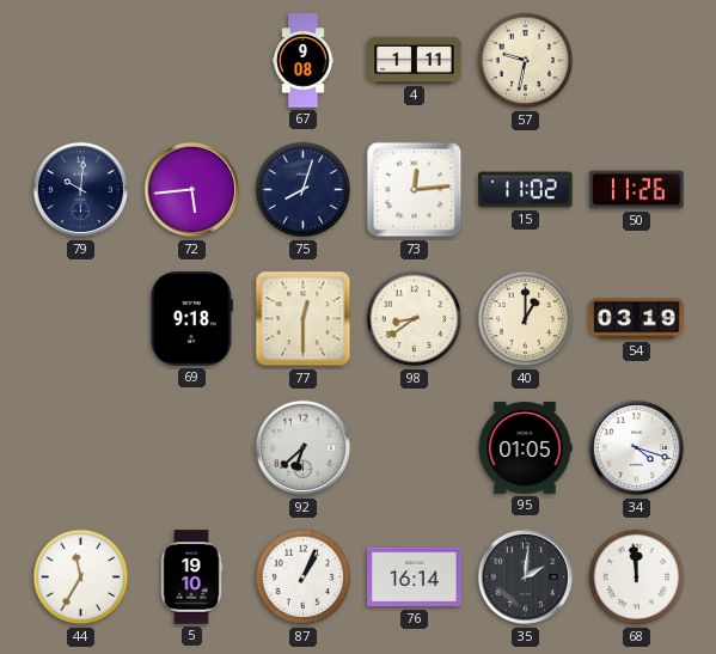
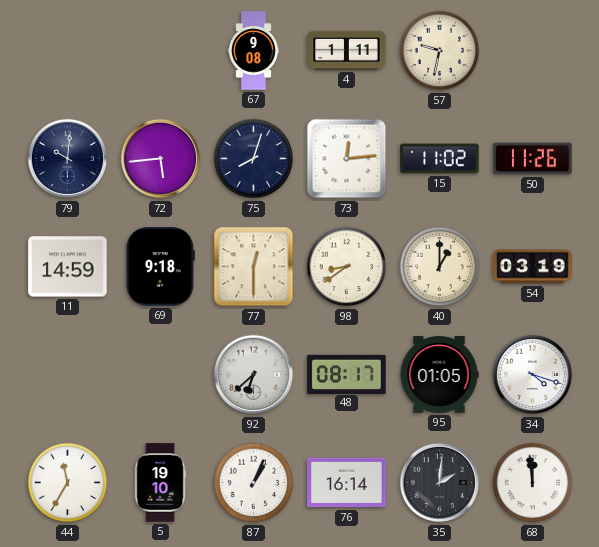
11: none -> 14:59 (68, 267)
48: none -> 08:17 (347, 374)
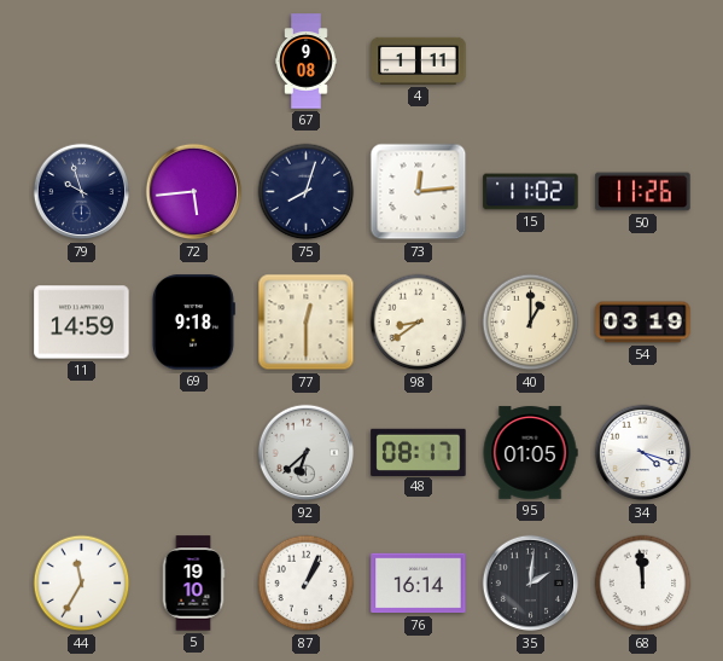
57: 9:32 -> none (440, 51)
79: 10:01 -> 9:57 (82, 192)
